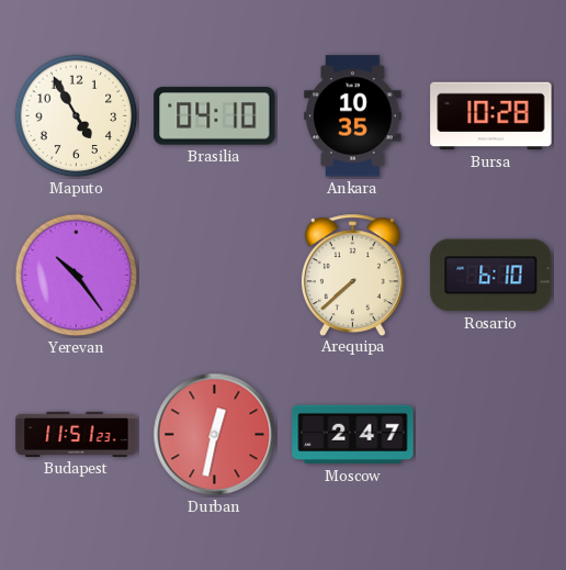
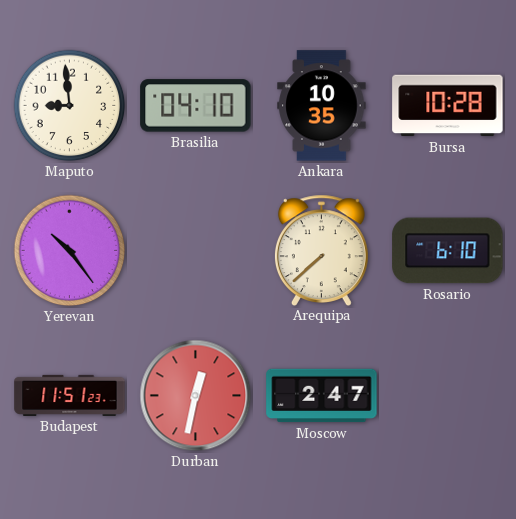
Maputo: 4:55 -> 8:59 (70, 106)
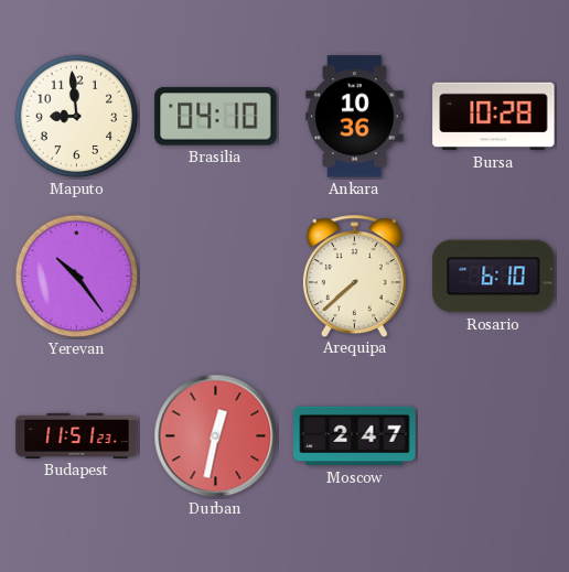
Ankara: 10:35 -> 10:36 (355, 117)
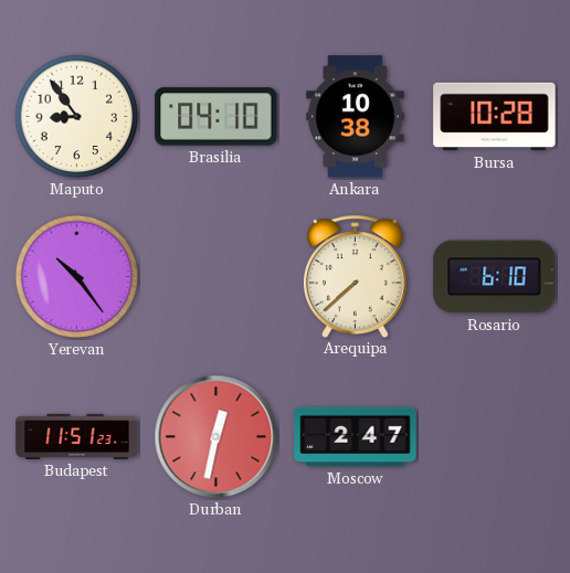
Maputo: 8:59 -> 8:54 (77, 117)
Ankara: 10:36 -> 10:38 (356, 117)
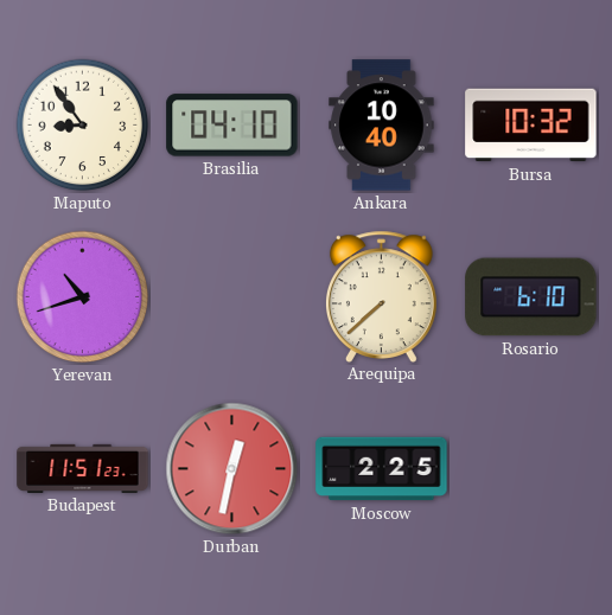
Ankara: 10:38 -> 10:40 (382, 126)
Bursa: 10:28 -> 10:32 (531, 126)
Yerevan: 10:24 -> 10:42 (83, 297)
Moscow: 2:47 -> 2:25 (382, 469)
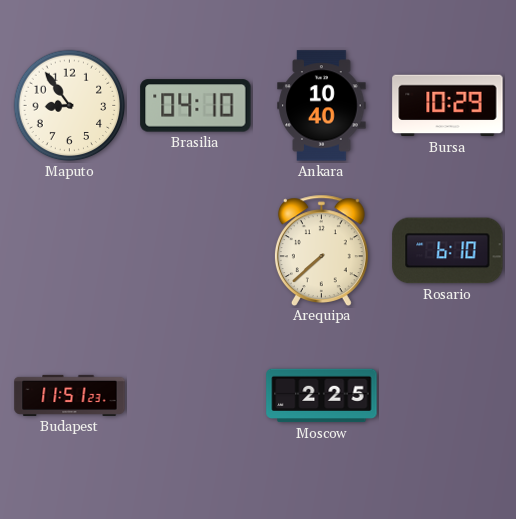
Bursa: 10:32 -> 10:29 (448, 106)
Yerevan: 10:42 -> none (83, 297)
Durban: 12:32 -> none (232, 469)
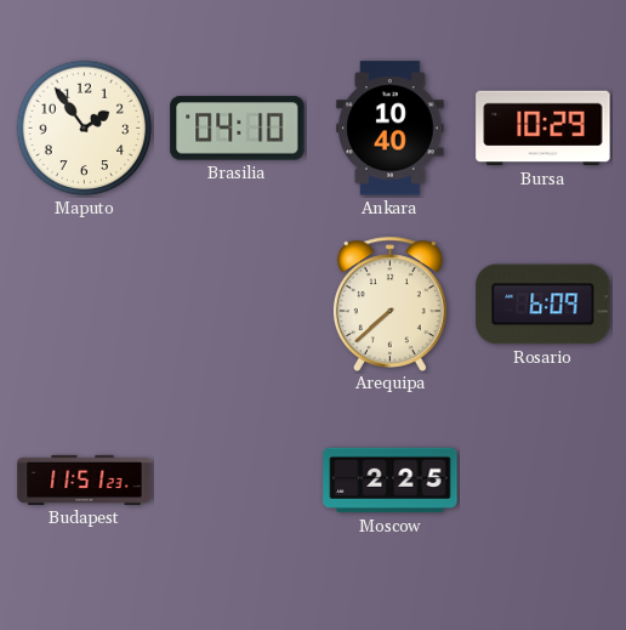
Maputo: 8:54 -> 1:54 (85, 129)
Rosario: 6:10 -> 6:09 (544, 305)
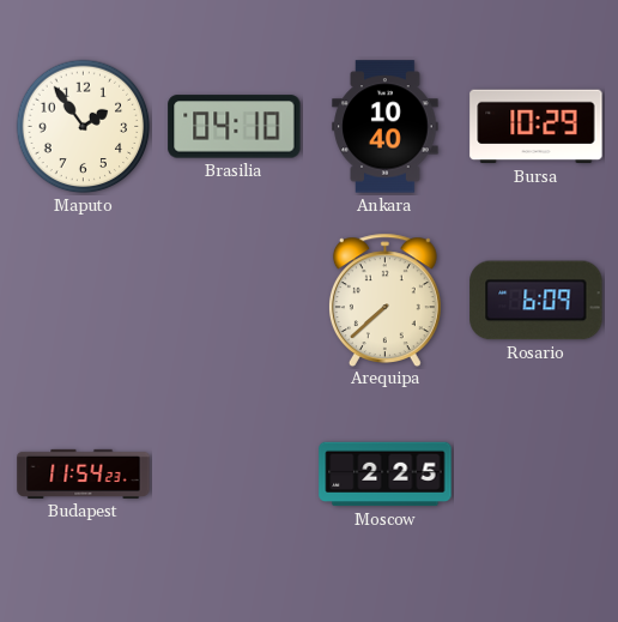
Budapest: 11:51 -> 11:54 (84, 473)
